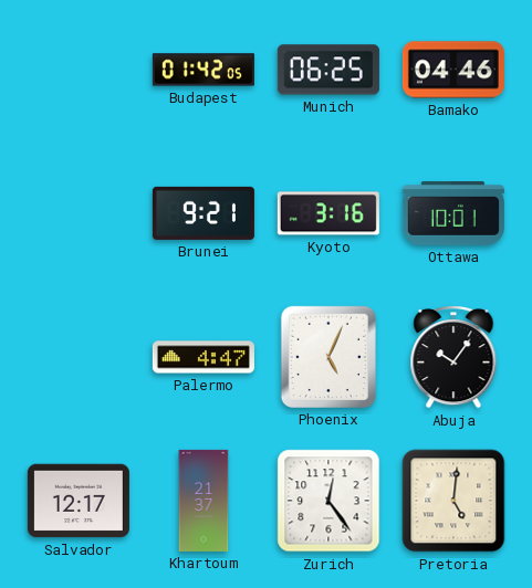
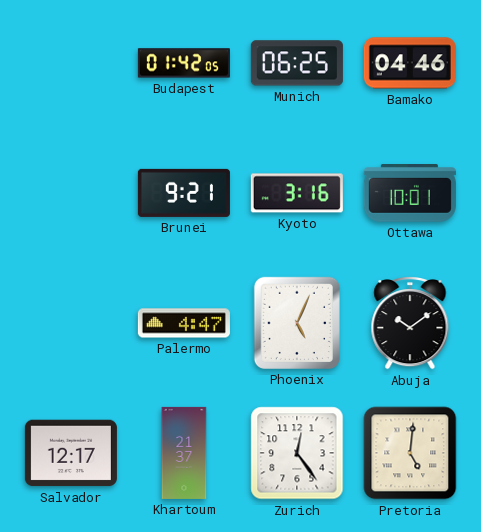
Abuja: 10:06 -> 10:09 (410, 324)
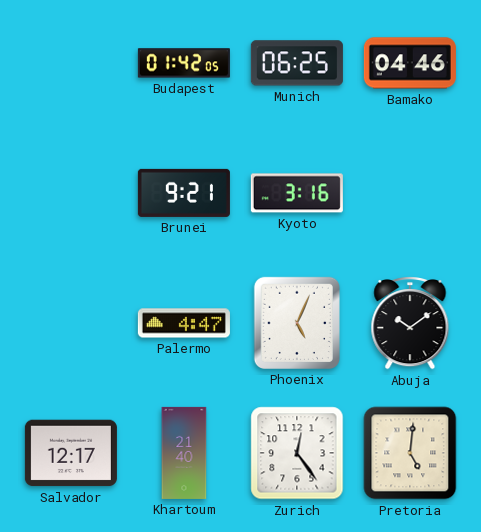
Ottawa: 10:01 -> none (410, 194)
Khartoum: 21:37 -> 21:40 (184, 453)
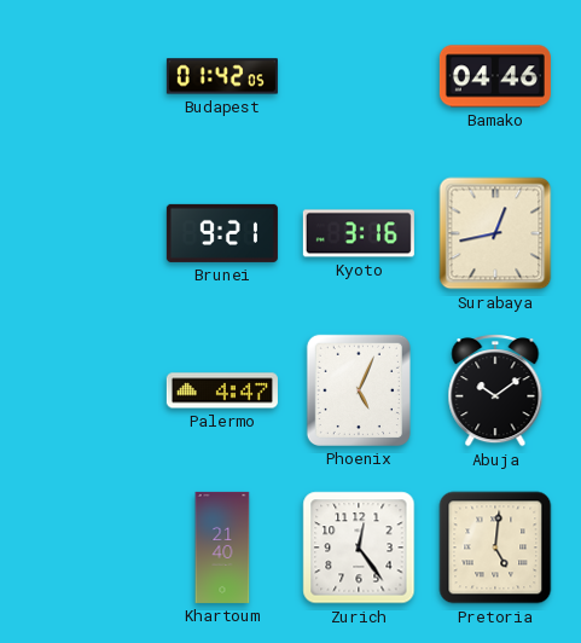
Munich: 06:25 -> none (297, 63)
Surabaya: none -> 12:43 (495, 233)
Salvador: 12:17 -> none (71, 453)
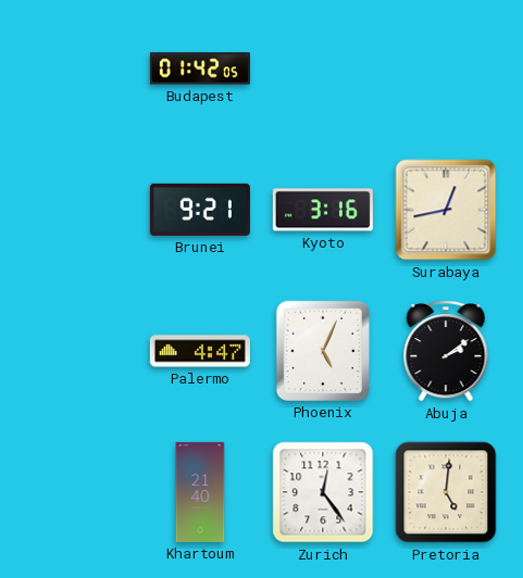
Bamako: 04:46 -> none (495, 76)
Abuja: 10:09 -> 2:09 (446, 352)
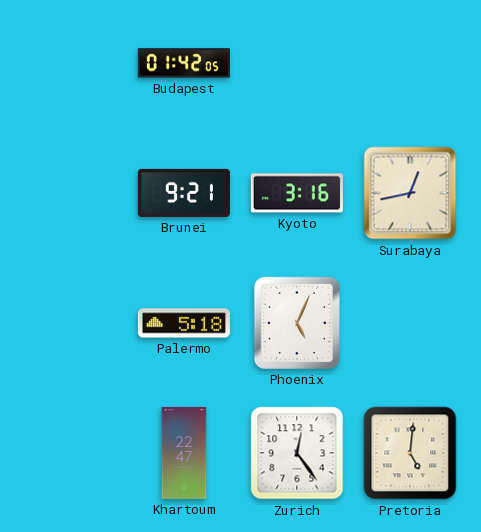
Palermo: 4:47 -> 5:18 (184, 323)
Abuja: 2:09 -> none (446, 352)
Khartoum: 21:40 -> 22:47 (184, 453)
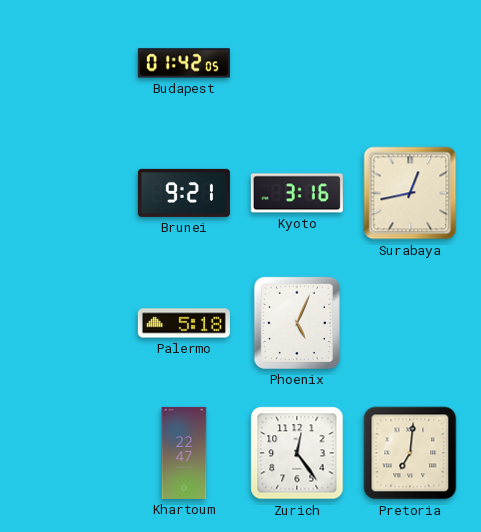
Pretoria: 5:01 -> 7:01 (410, 453)
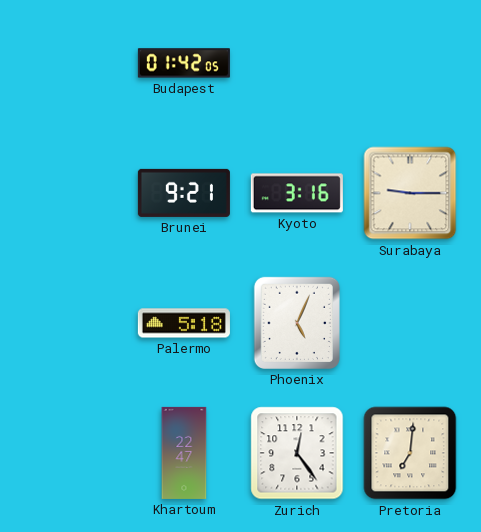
Surabaya: 12:43 -> 9:15 (410, 193)
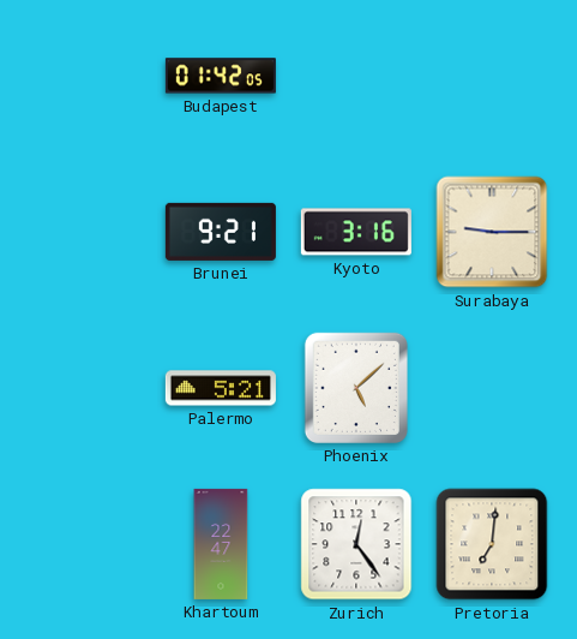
Palermo: 5:18 -> 5:21 (221, 388)
Phoenix: 5:04 -> 5:08 (356, 388)
